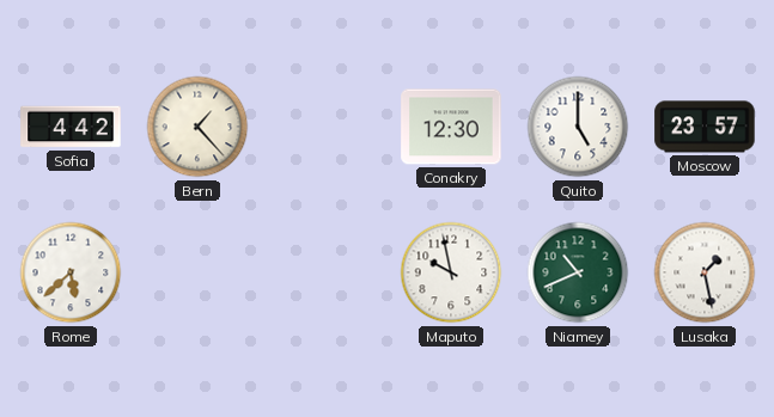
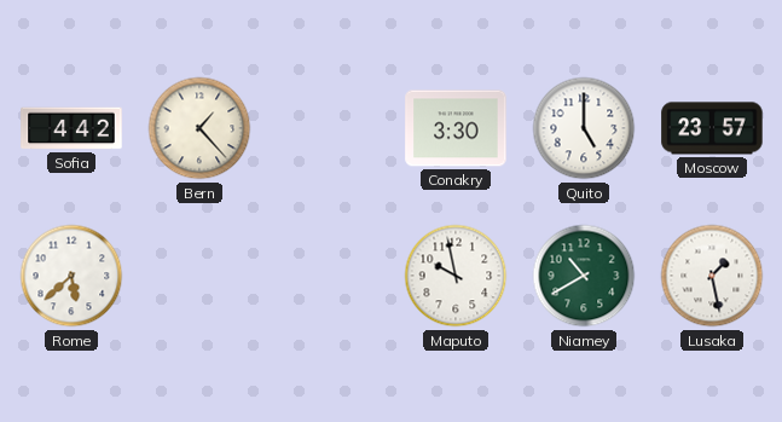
Conakry: 12:30 -> 3:30 (456, 128)
Niamey: 10:41 -> 10:40 (584, 276)
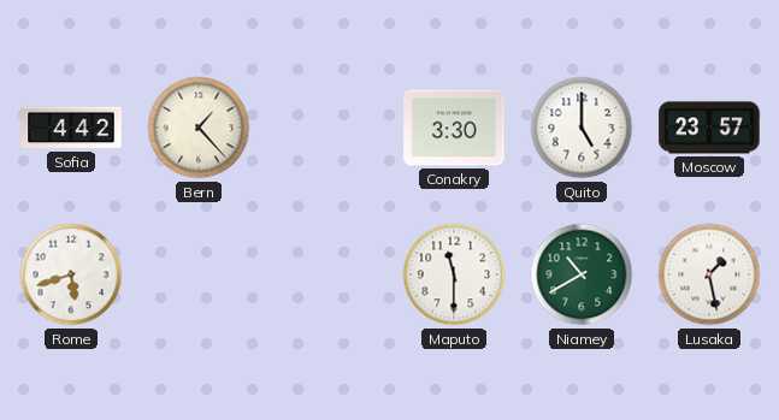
Rome: 5:38 -> 5:42 (71, 274)
Maputo: 9:58 -> 11:30 (454, 274)
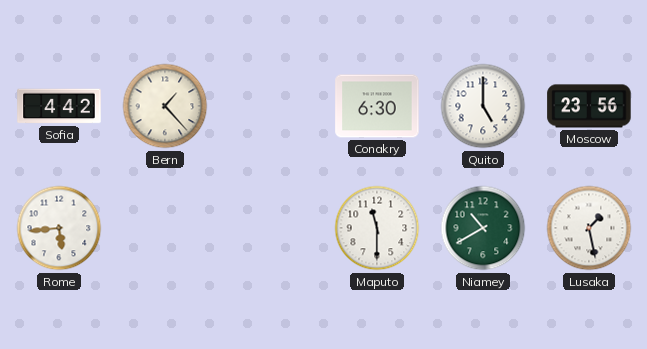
Conakry: 3:30 -> 6:30 (377, 106)
Moscow: 23:57 -> 23:56 (589, 106)
Rome: 5:42 -> 5:44 (59, 228)
